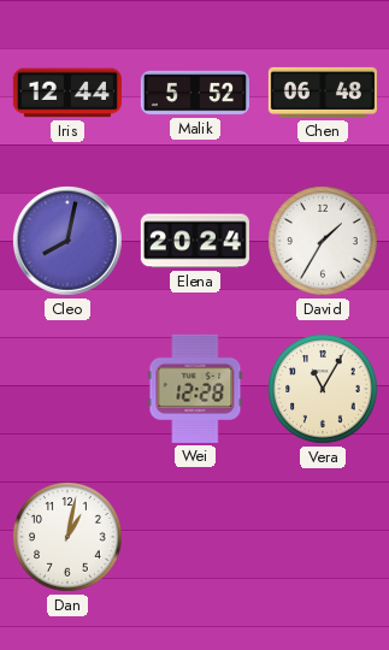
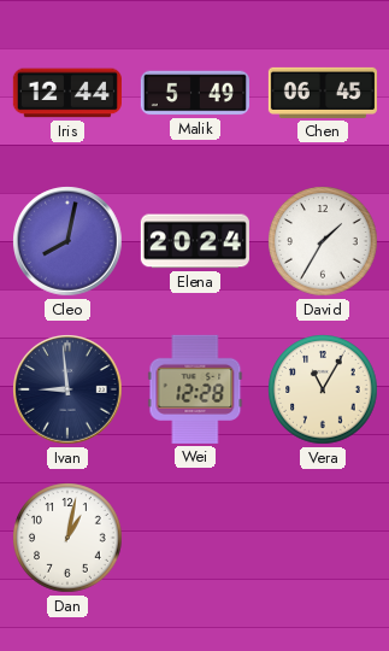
Malik: 5:52 -> 5:49 (195, 93)
Chen: 06:48 -> 06:45 (323, 93)
Ivan: none -> 8:59 (67, 389)
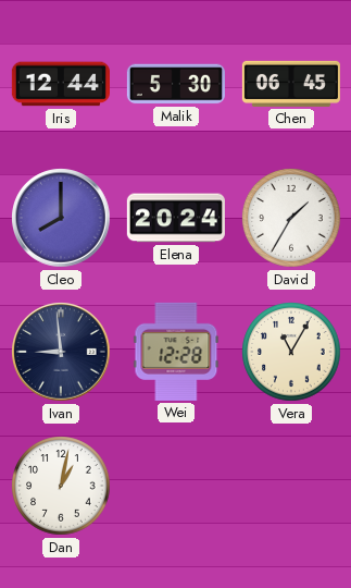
Malik: 5:49 -> 5:30 (176, 84)
Cleo: 8:02 -> 8:00 (61, 218)
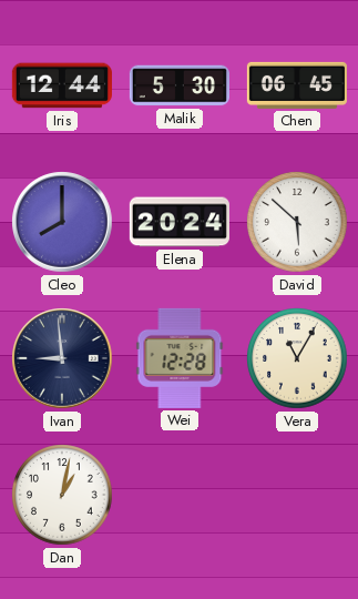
David: 1:35 -> 5:52 (297, 222)
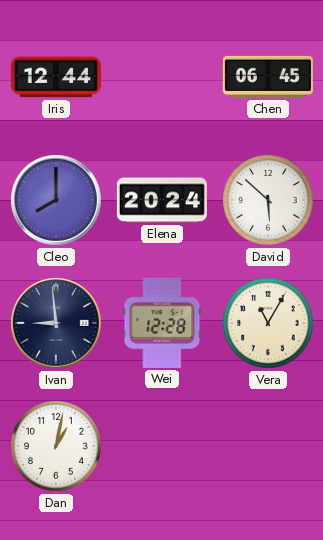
Malik: 5:30 -> none (180, 85)
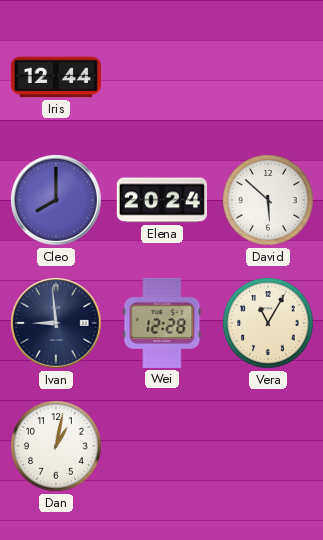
Chen: 06:45 -> none (268, 77)
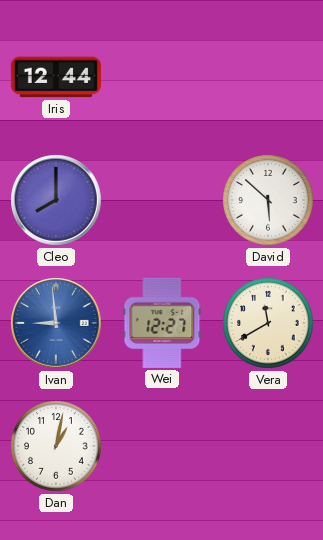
Elena: 20:24 -> none (162, 200)
Ivan dial: navy -> blue (56, 323)
Wei: 12:28 -> 12:27 (162, 323)
Vera: 11:05 -> 11:40 (268, 323)
